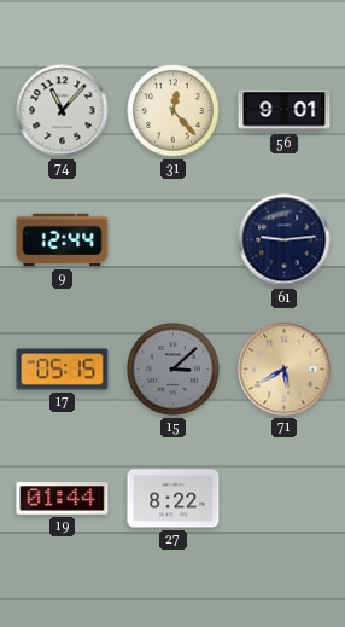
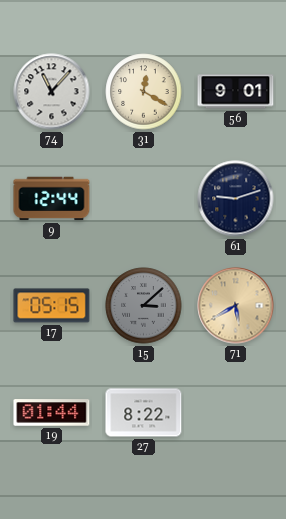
31: 12:23 -> 12:20 (144, 92)
61: 9:14 -> 9:12 (236, 199)
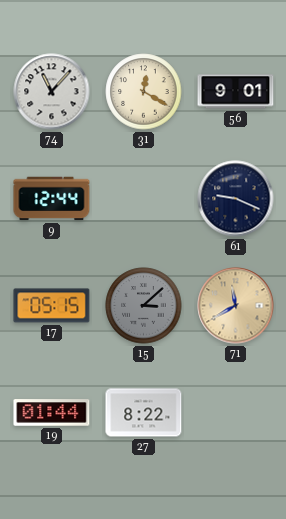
61: 9:12 -> 9:19 (236, 199)
71: 5:40 -> 11:40 (236, 306)
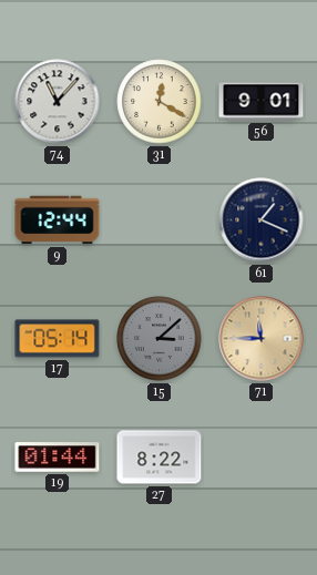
61: 9:19 -> 1:19 (262, 220)
17: 05:15 -> 05:14 (58, 339)
71: 11:40 -> 11:45 (262, 339)
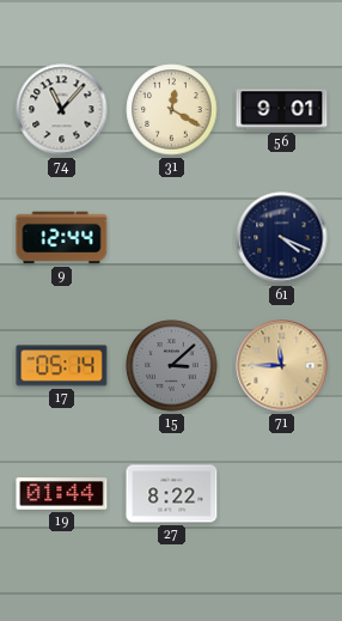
61: 1:19 -> 4:19 (282, 238)
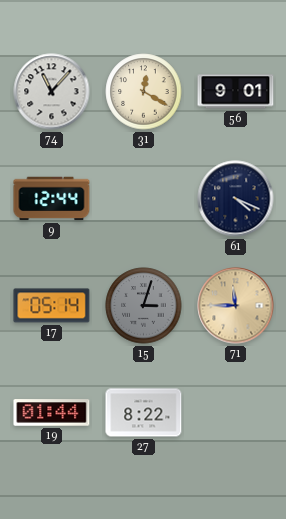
15: 3:08 -> 3:03 (144, 306)
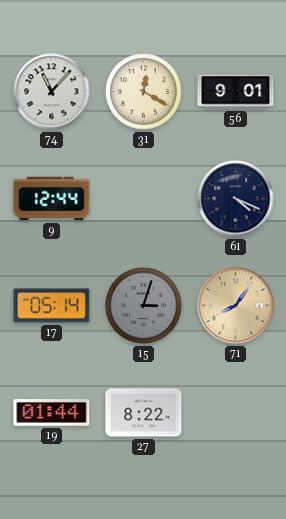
71: 11:45 -> 8:06 (236, 306)
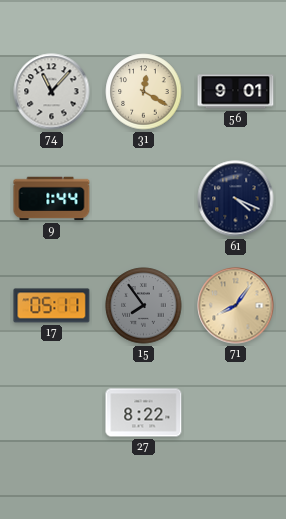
9: 12:44 -> 1:44 (52, 199)
17: 05:14 -> 05:11 (52, 306)
15: 3:03 -> 7:54 (144, 306)
19: 01:44 -> none (52, 413)
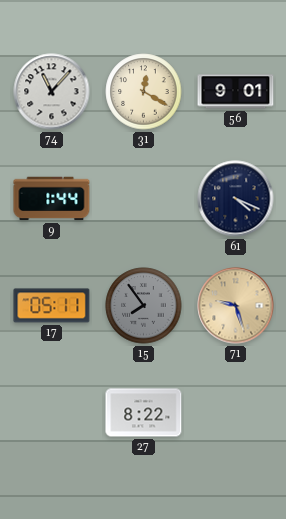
71: 8:06 -> 9:27 (236, 306)
